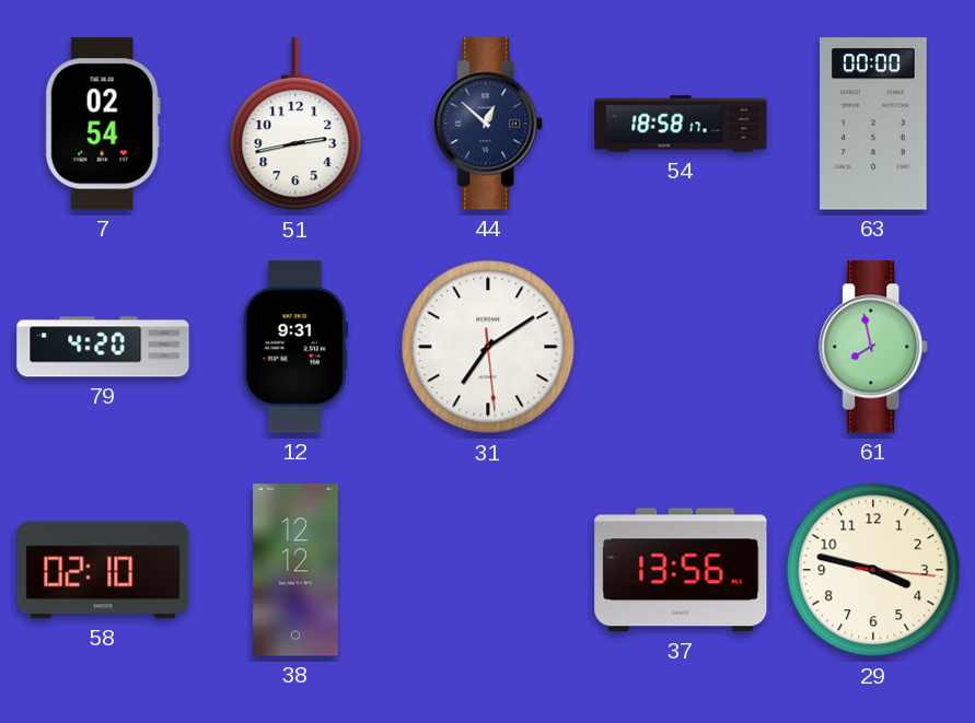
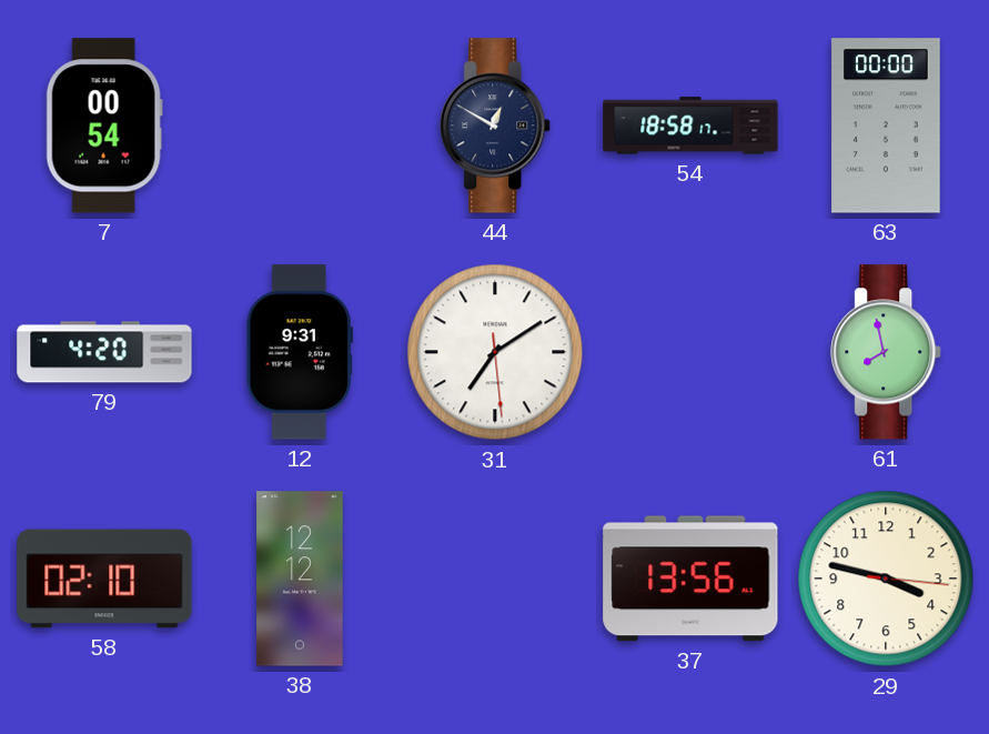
7: 02:54 -> 00:54 (104, 125)
51: 2:43 -> none (295, 125)
44: 12:52 -> 12:50 (496, 125)
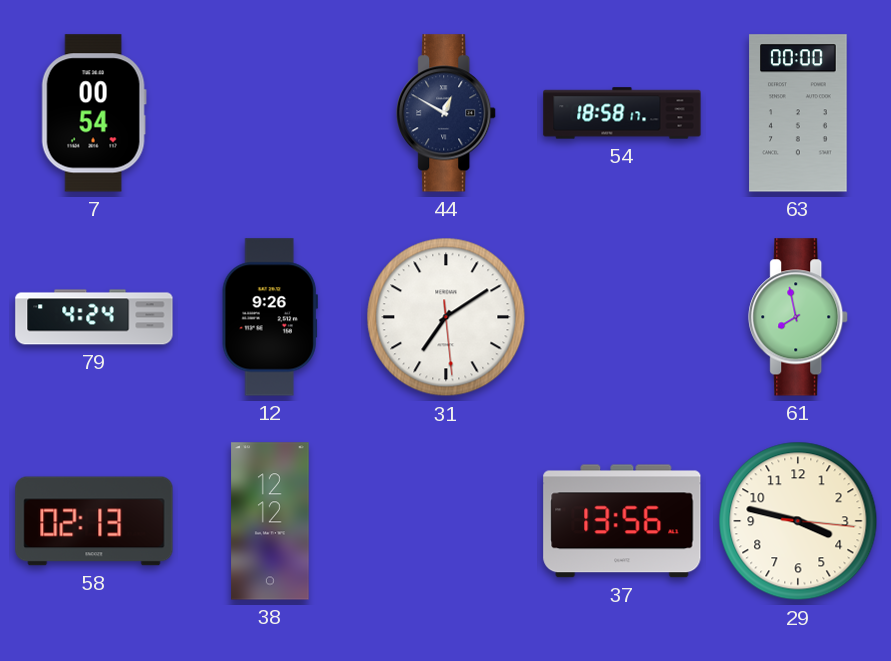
79: 4:20 -> 4:24 (94, 317)
12: 9:31 -> 9:26 (270, 317)
58: 02:10 -> 02:13 (94, 521)
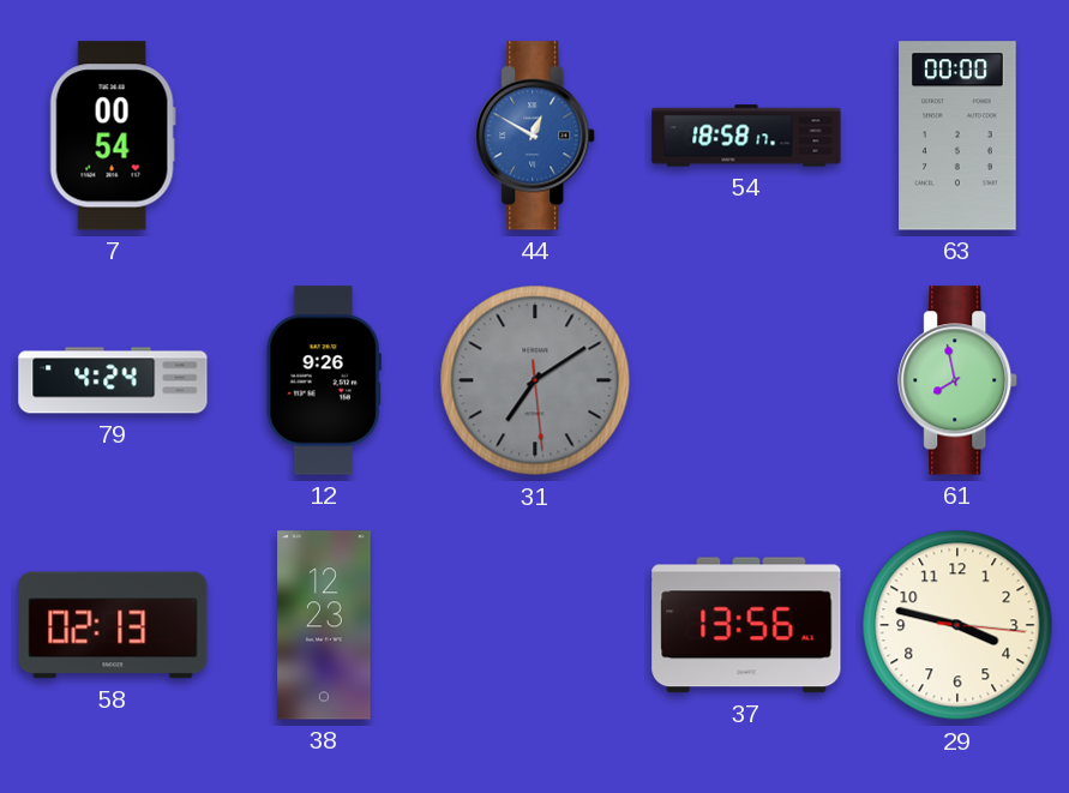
44 dial: navy -> blue (536, 136)
31 dial: white -> grey (535, 380)
38: 12:12 -> 12:23 (324, 625)
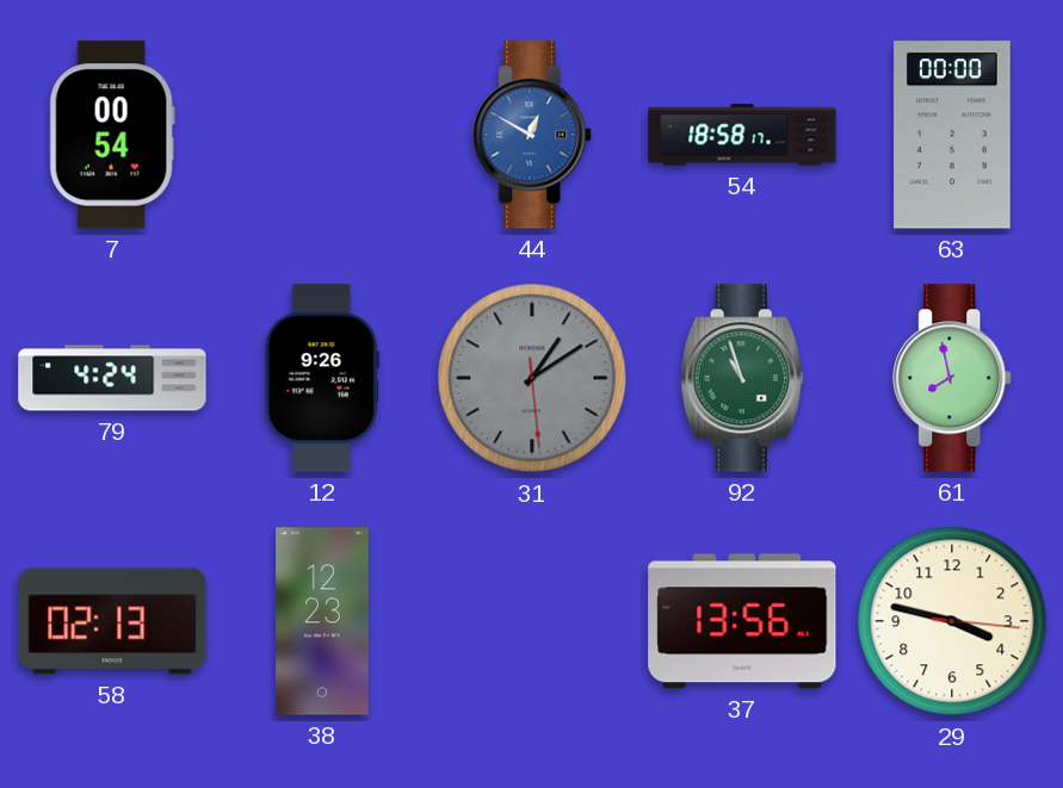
31: 7:09 -> 1:09 (532, 378)
92: none -> 10:57 (742, 378)
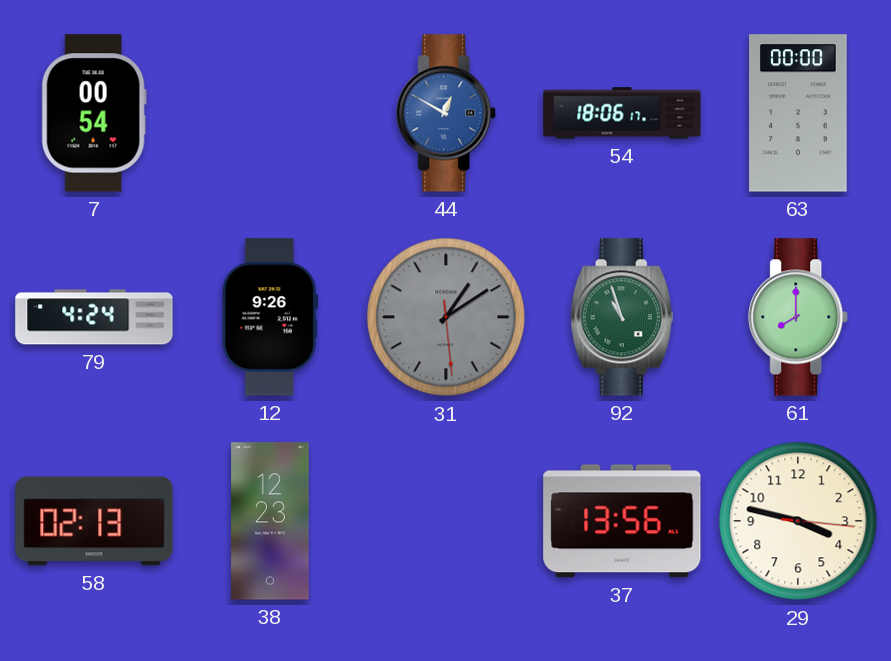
54: 18:58 -> 18:06 (622, 113)
61: 7:58 -> 8:00 (799, 317)
